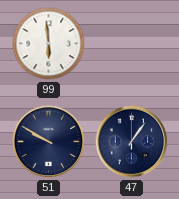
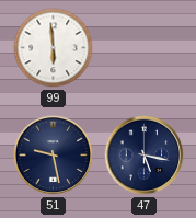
51: 9:50 -> 9:28 (54, 156)
47: 1:06 -> 5:17 (145, 156)
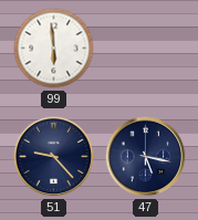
51: 9:28 -> 9:23 (54, 157)
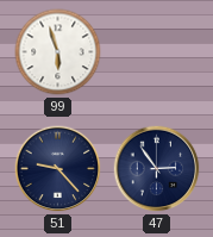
99: 5:59 -> 5:57 (58, 52)
47: 5:17 -> 2:54 (157, 169)
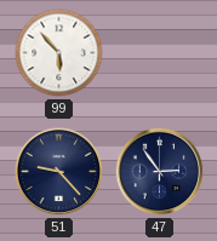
99: 5:57 -> 5:53 (59, 53)
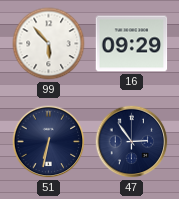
16: none -> 09:29 (132, 44)
51: 9:23 -> 6:32 (49, 142)
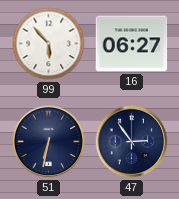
16: 09:29 -> 06:27 (132, 44)
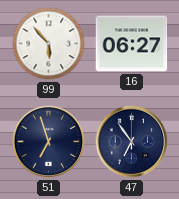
51: 6:32 -> 6:57 (49, 142)
47: 2:54 -> 6:54 (132, 142)
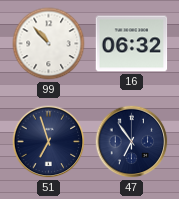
99: 5:53 -> 10:53 (49, 44)
16: 06:27 -> 06:32 (132, 44)
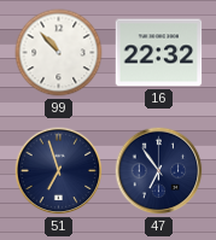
16: 06:32 -> 22:32 (159, 53)
